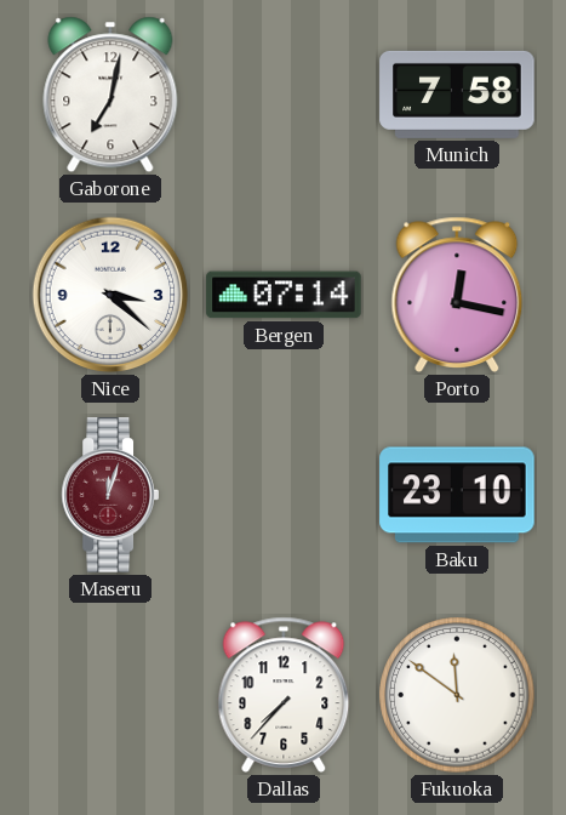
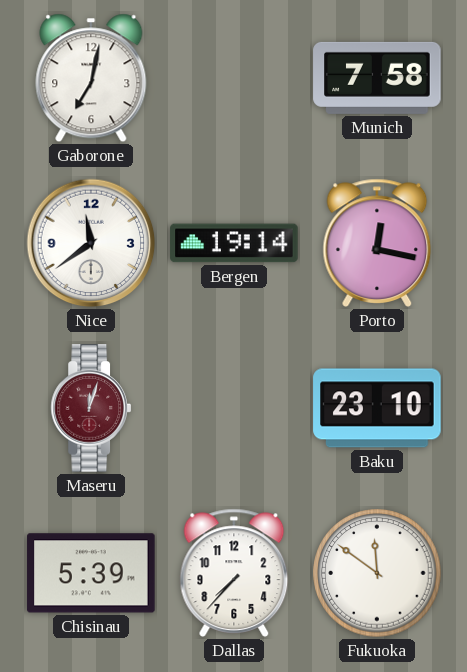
Nice: 3:22 -> 11:39 (91, 243)
Bergen: 07:14 -> 19:14 (234, 243)
Chisinau: none -> 5:39 (91, 573)
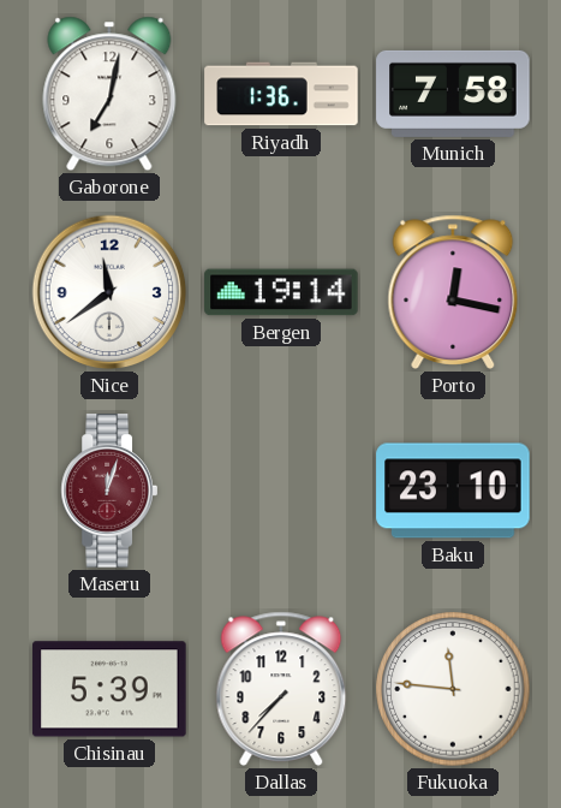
Riyadh: none -> 1:36 (281, 94)
Fukuoka: 11:51 -> 11:46 (453, 689)
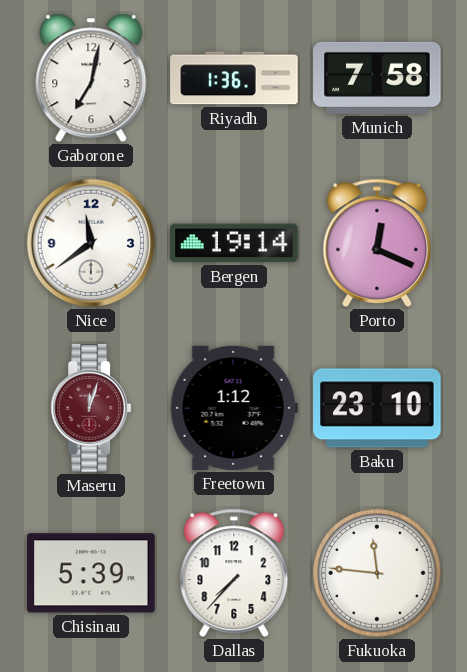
Porto: 12:17 -> 12:19 (377, 243)
Freetown: none -> 1:12 (234, 408)
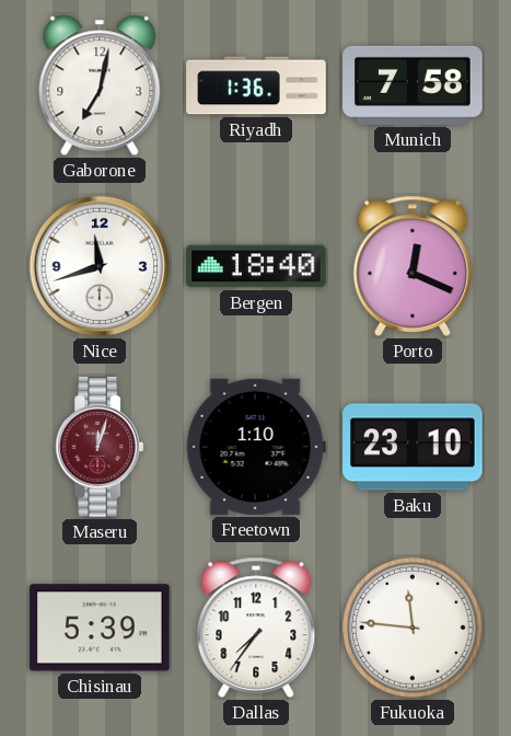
Nice: 11:39 -> 11:42 (100, 266)
Bergen: 19:14 -> 18:40 (256, 266)
Freetown: 1:12 -> 1:10 (256, 447)
Dallas: 7:37 -> 7:36 (256, 628)
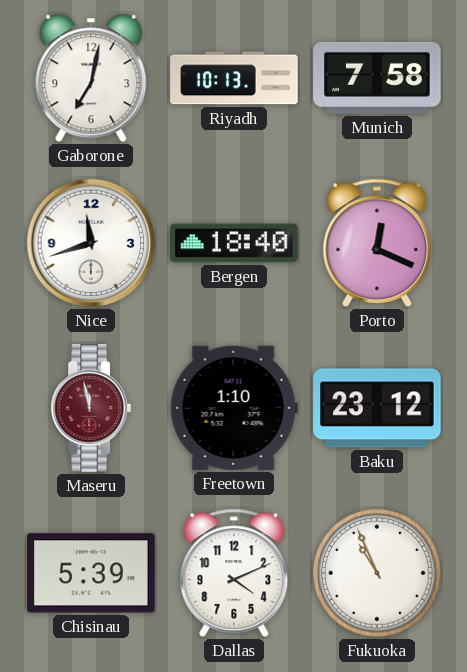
Riyadh: 1:36 -> 10:13 (234, 78)
Maseru: 12:03 -> 11:58 (90, 408)
Baku: 23:10 -> 23:12 (377, 408)
Dallas: 7:36 -> 4:11 (234, 573)
Fukuoka: 11:46 -> 10:56 (377, 573)
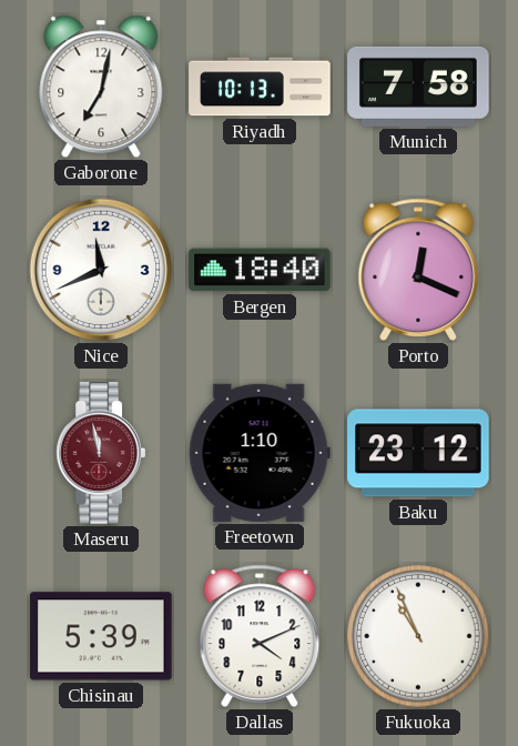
Nice: 11:42 -> 11:41 (101, 270)
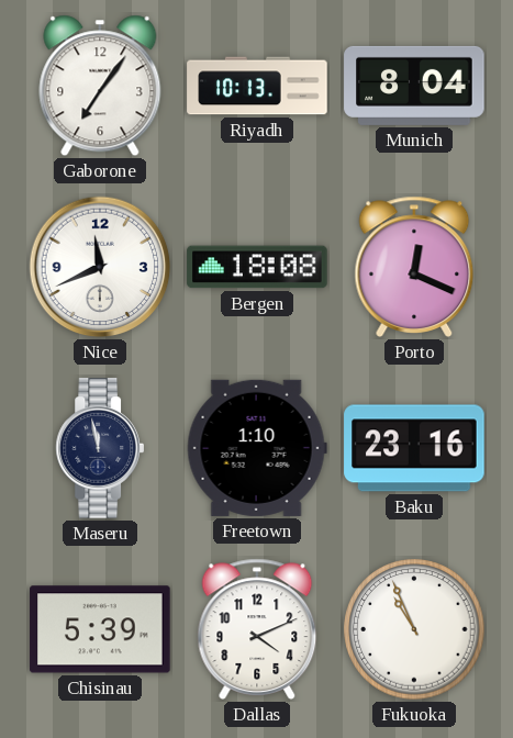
Gaborone: 7:02 -> 7:06 (100, 86)
Munich: 7:58 -> 8:04 (414, 86)
Bergen: 18:40 -> 18:08 (257, 267)
Maseru dial: burgundy -> navy (99, 448)
Baku: 23:12 -> 23:16 (414, 448)
